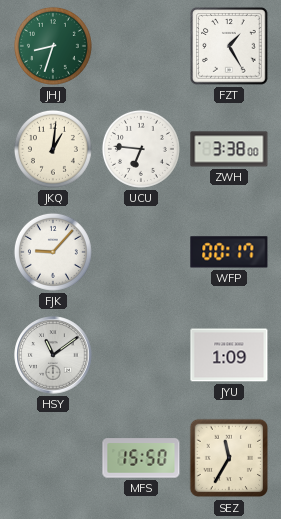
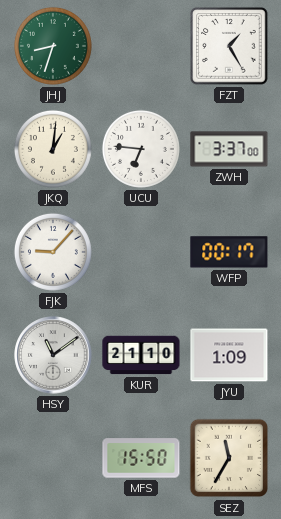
ZWH: 3:38 -> 3:37 (229, 149)
KUR: none -> 21:10 (141, 355)
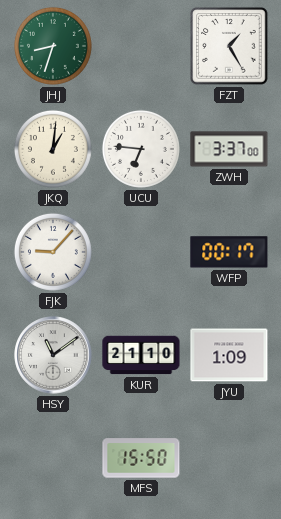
SEZ: 11:35 -> none (229, 458)
